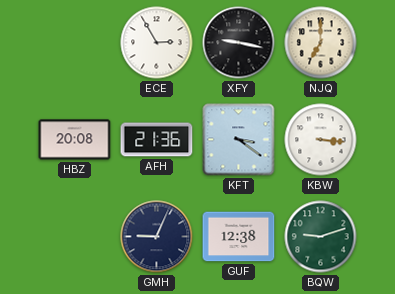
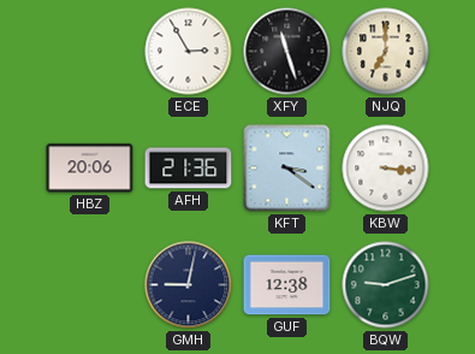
XFY: 9:17 -> 11:27 (287, 52)
HBZ: 20:08 -> 20:06 (90, 169)
GMH: 9:04 -> 9:02 (189, 285)
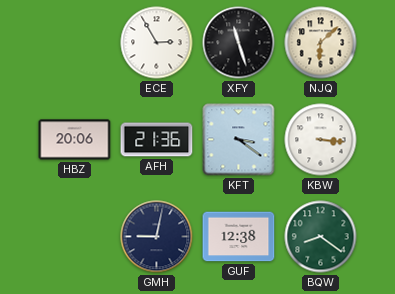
NJQ: 7:00 -> 6:08 (321, 43)
BQW: 9:12 -> 8:21 (321, 237)
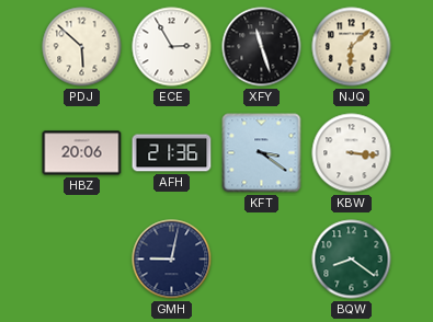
PDJ: none -> 5:52 (82, 47)
GUF: 12:38 -> none (239, 237)
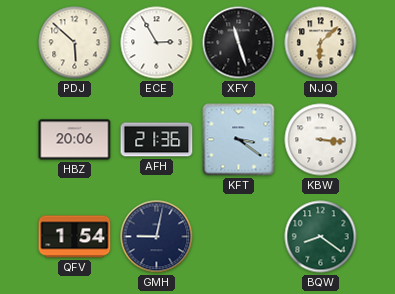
QFV: none -> 1:54 (75, 237)
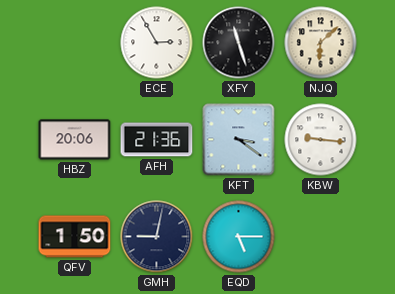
PDJ: 5:52 -> none (75, 43)
KBW: 3:16 -> 9:16 (321, 140)
QFV: 1:54 -> 1:50 (75, 237)
EQD: none -> 5:15 (239, 237)
BQW: 8:21 -> none (321, 237)
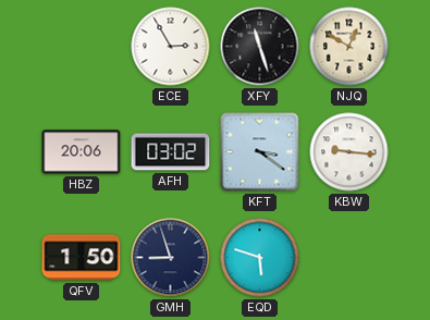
NJQ: 6:08 -> 12:50 (349, 47)
AFH: 21:36 -> 03:02 (171, 152)
GMH: 9:02 -> 8:57 (171, 258)
EQD: 5:15 -> 5:48 (260, 258)
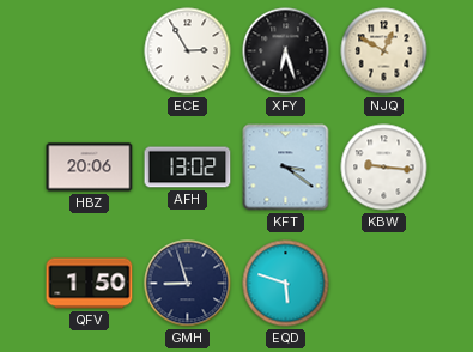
XFY: 11:27 -> 6:27 (286, 51)
AFH: 03:02 -> 13:02 (188, 168)
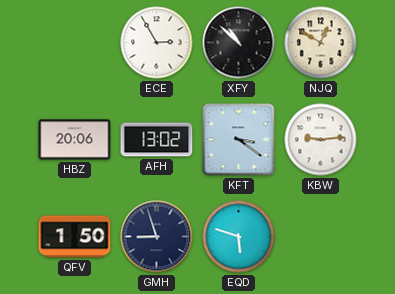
XFY: 6:27 -> 10:52 (239, 43)
KBW: 9:16 -> 9:14 (321, 140)
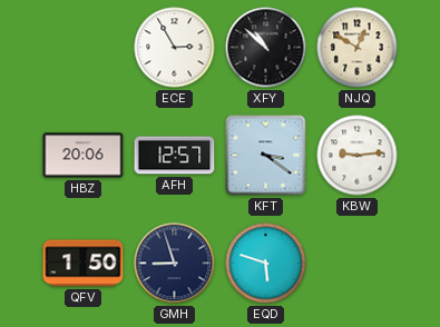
AFH: 13:02 -> 12:57 (175, 156)
